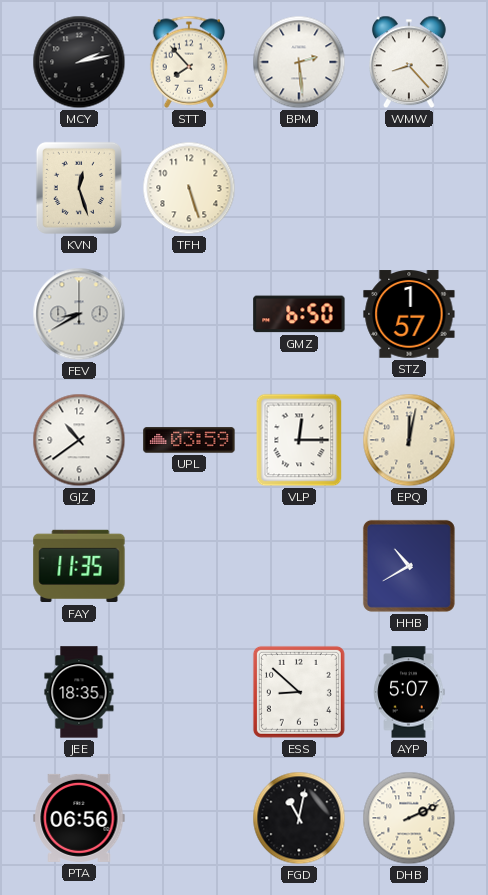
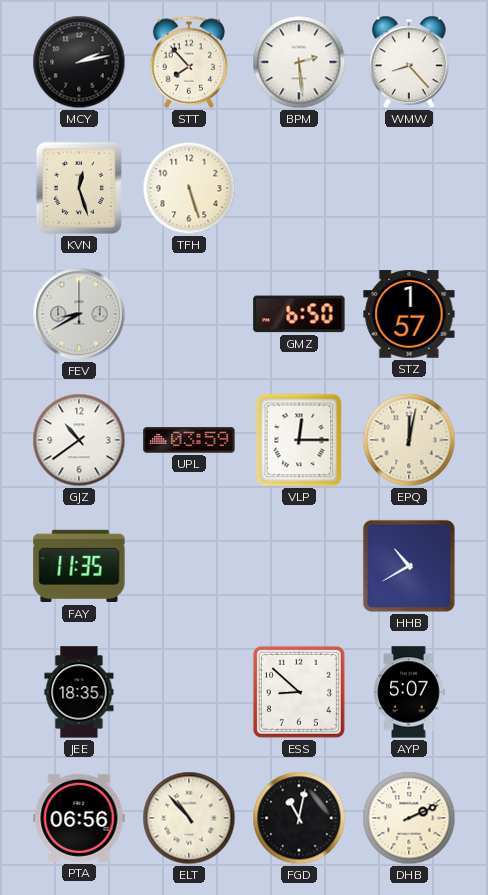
ELT: none -> 10:53 (189, 818)
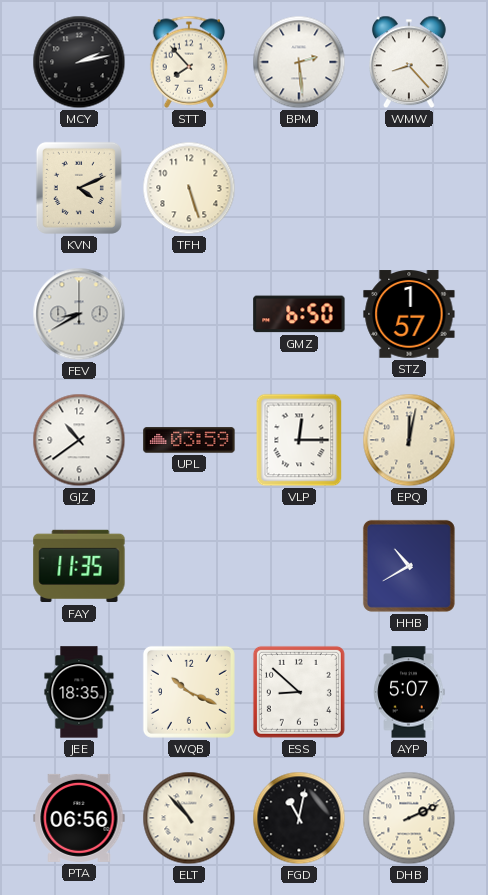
KVN: 12:27 -> 4:11 (79, 188)
WQB: none -> 10:19 (189, 692)
